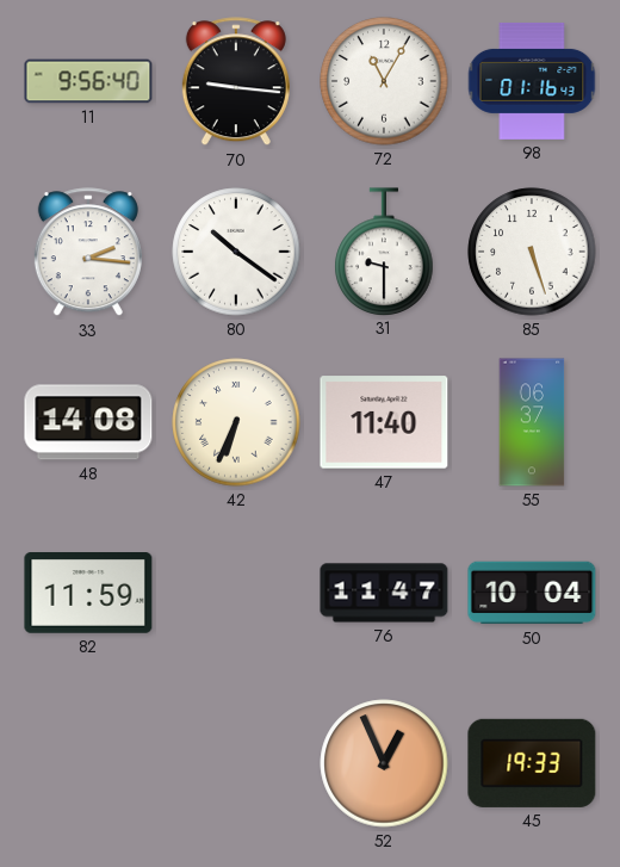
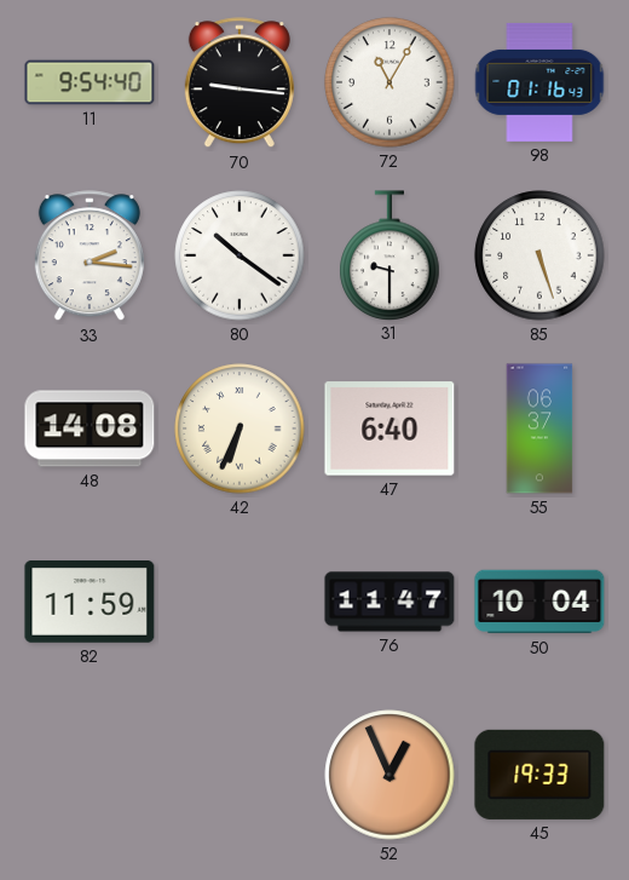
11: 9:56 -> 9:54 (90, 82)
47: 11:40 -> 6:40 (389, 429)
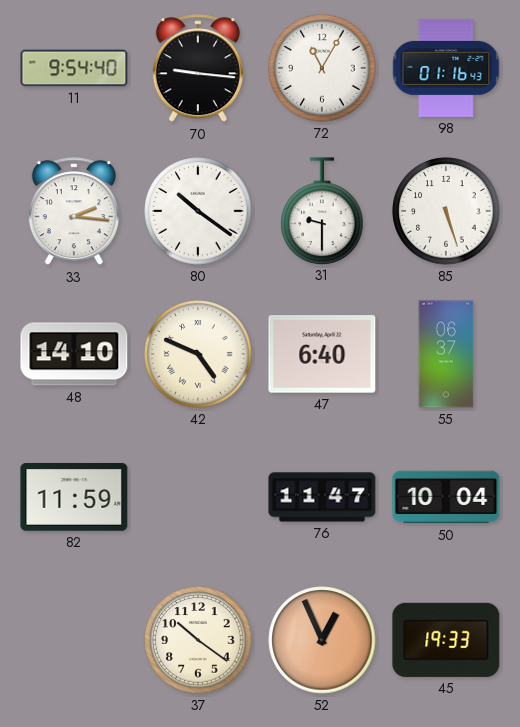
48: 14:08 -> 14:10 (74, 354)
42: 6:34 -> 4:49 (198, 354)
37: none -> 10:21 (198, 640)
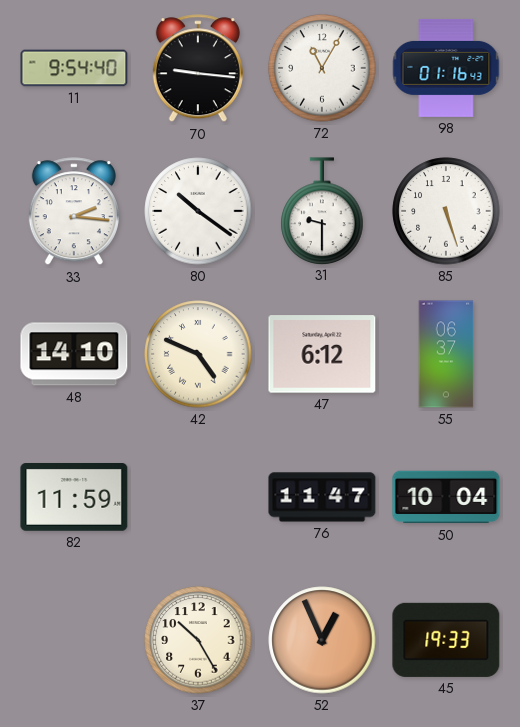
47: 6:40 -> 6:12 (322, 354)
37: 10:21 -> 10:25 (198, 640)
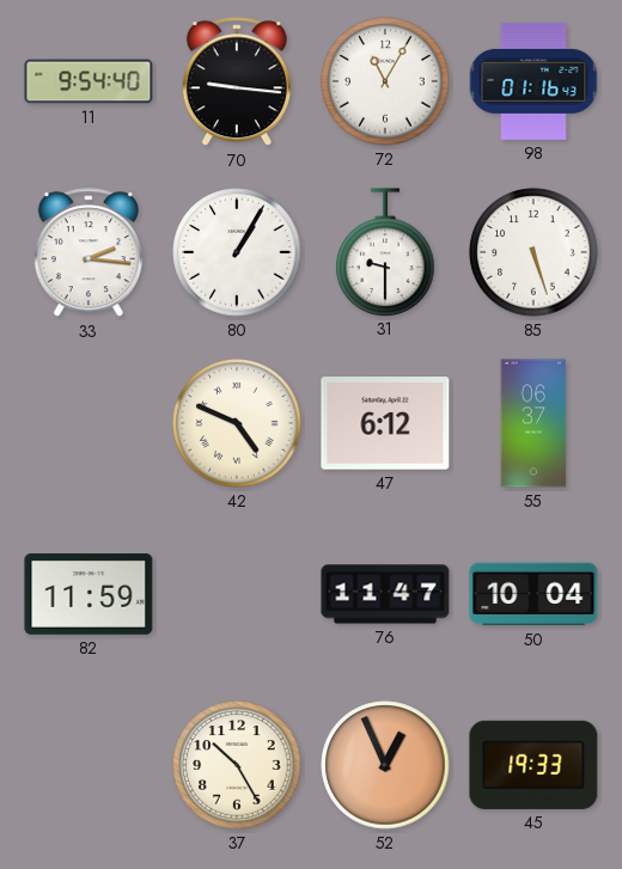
80: 10:21 -> 1:05 (237, 252)
48: 14:10 -> none (74, 354)
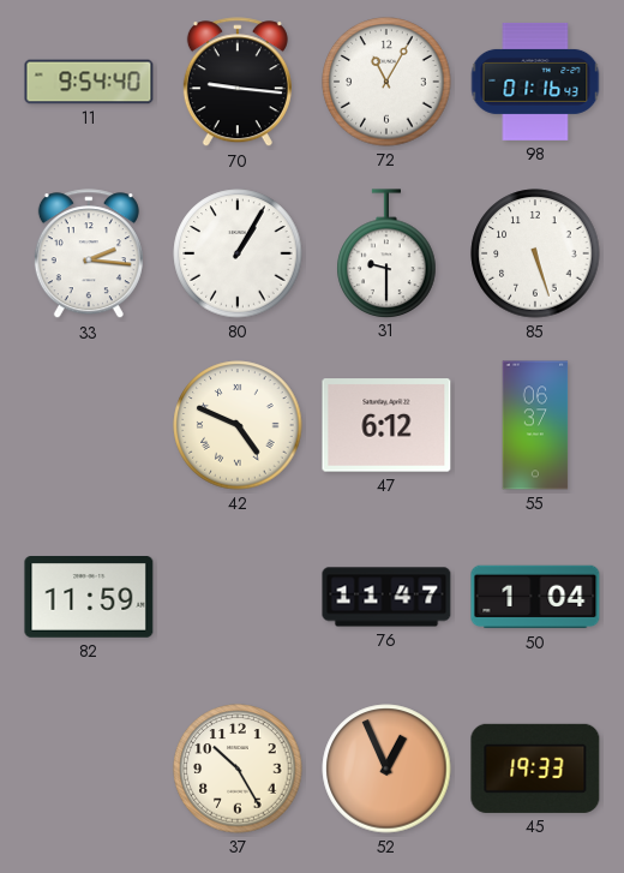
50: 10:04 -> 1:04 (535, 597)
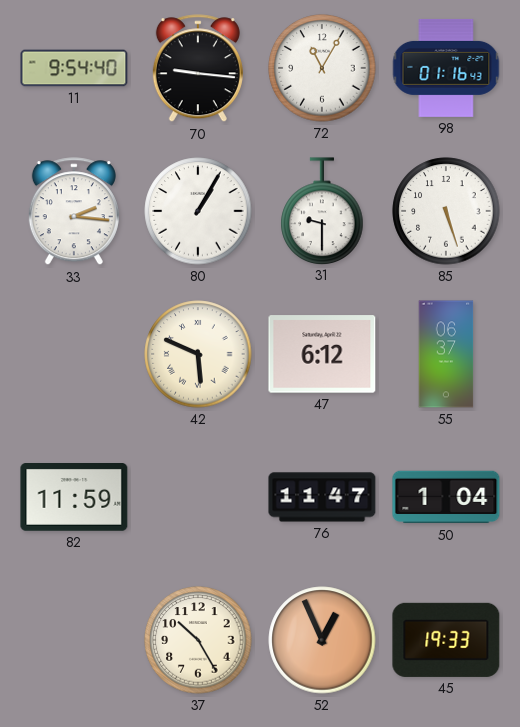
42: 4:49 -> 5:49 (198, 354)
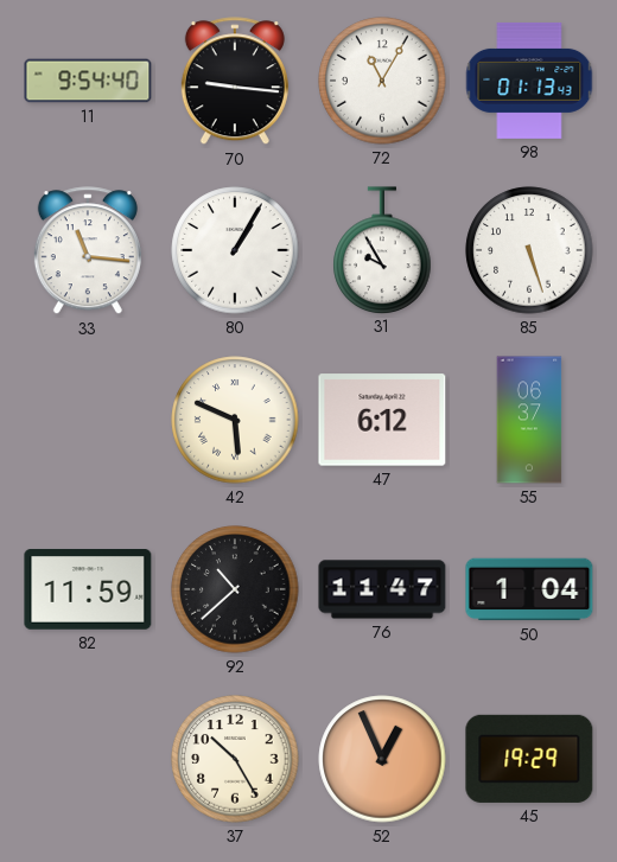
98: 01:16 -> 01:13 (529, 81)
33: 2:16 -> 11:16 (88, 251)
31: 9:30 -> 9:55 (382, 250)
92: none -> 10:38 (235, 589)
45: 19:33 -> 19:29 (529, 759)
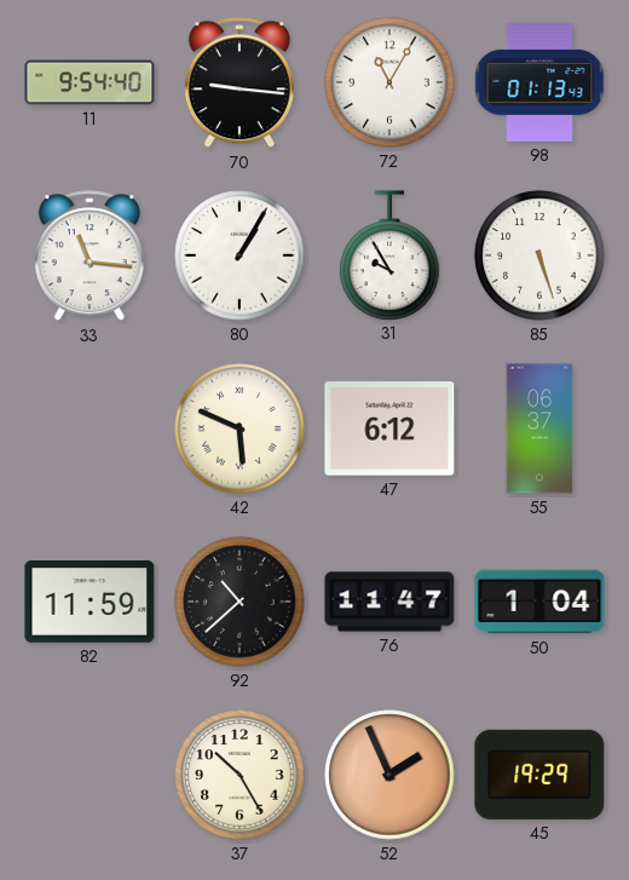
52: 12:56 -> 1:56 (389, 775)
